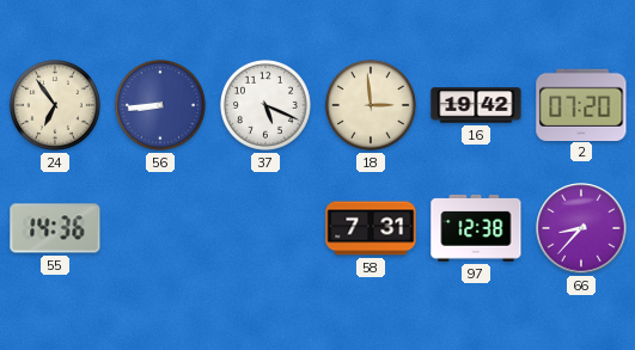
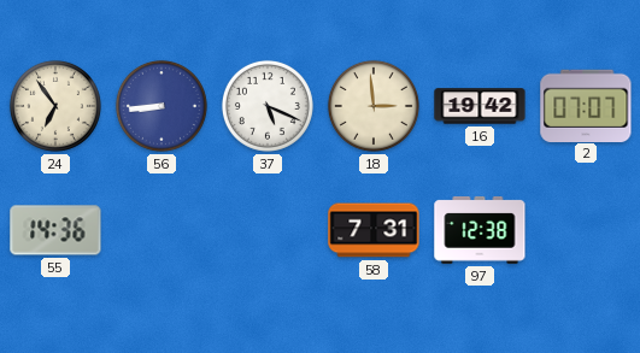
2: 07:20 -> 07:07 (586, 105)
66: 8:37 -> none (581, 228)
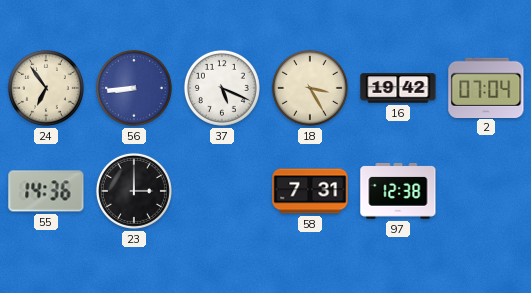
18: 2:59 -> 3:25 (310, 88)
2: 07:07 -> 07:04 (486, 87)
23: none -> 3:00 (134, 191)
